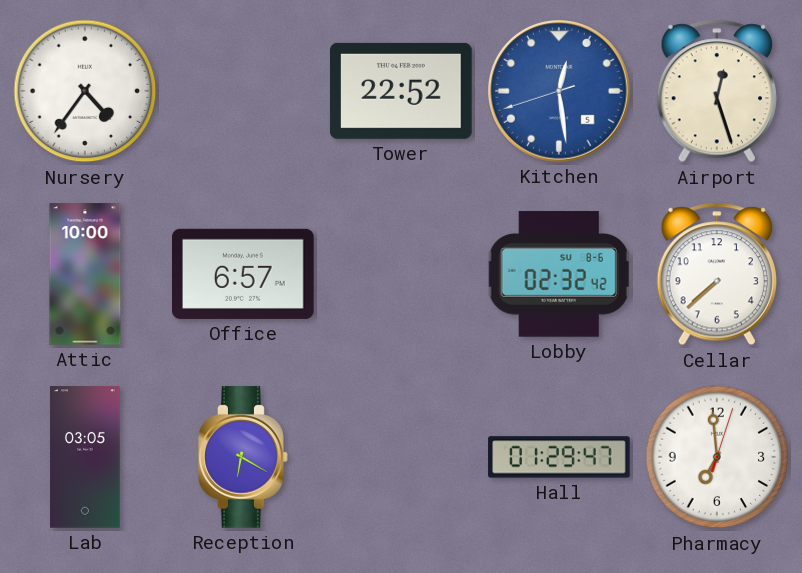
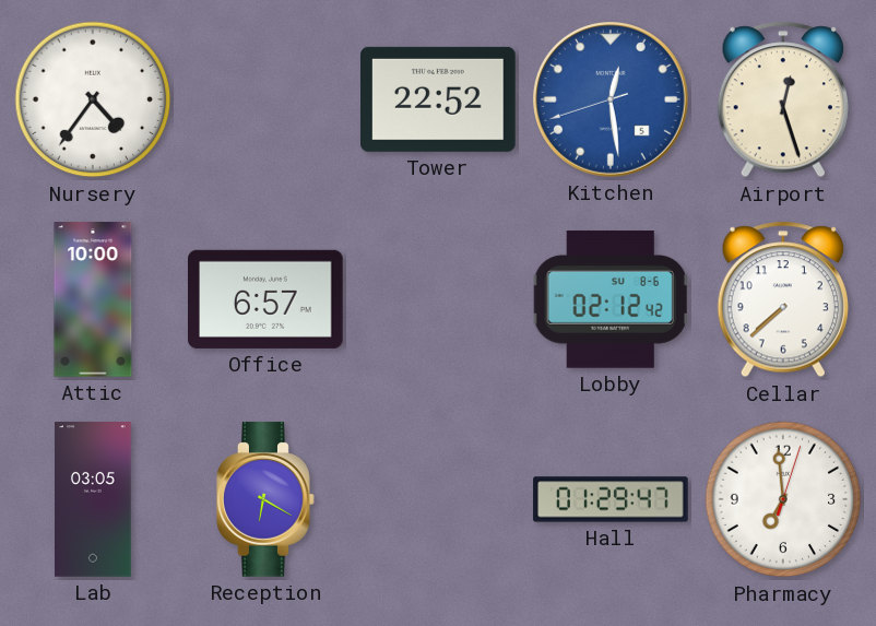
Lobby: 02:32 -> 02:12 (611, 299)
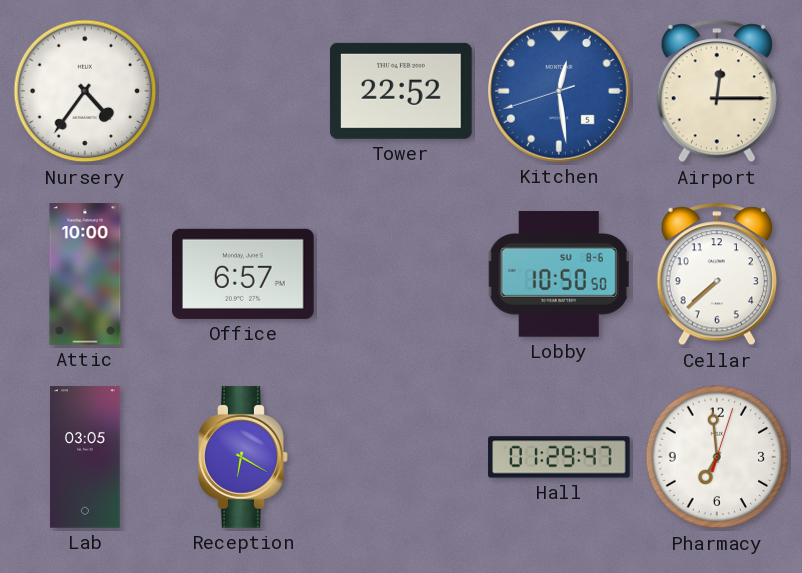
Airport: 12:27 -> 12:15 (717, 91)
Lobby: 02:12 -> 10:50 (559, 274)
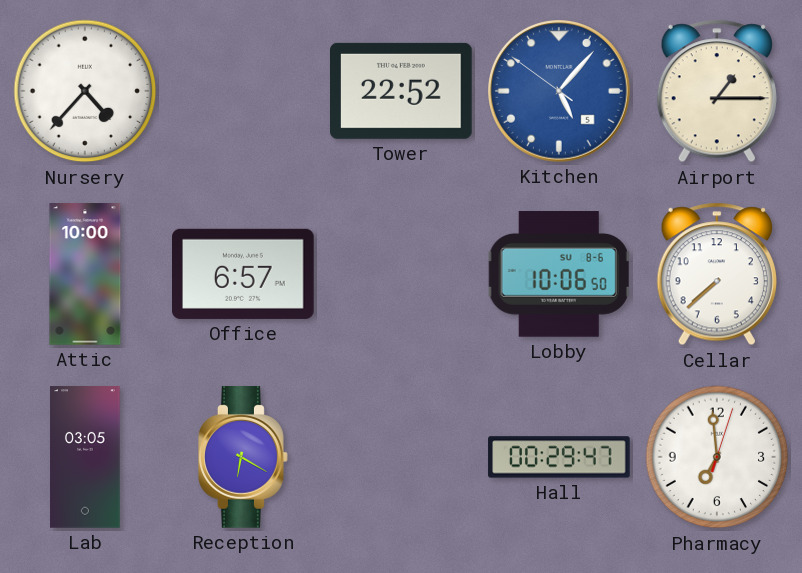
Nursery: 4:36 -> 4:37 (85, 91)
Kitchen: 12:28 -> 5:06 (560, 92)
Airport: 12:15 -> 1:15 (717, 91)
Lobby: 10:50 -> 10:06 (559, 274)
Hall: 01:29 -> 00:29 (559, 457)
